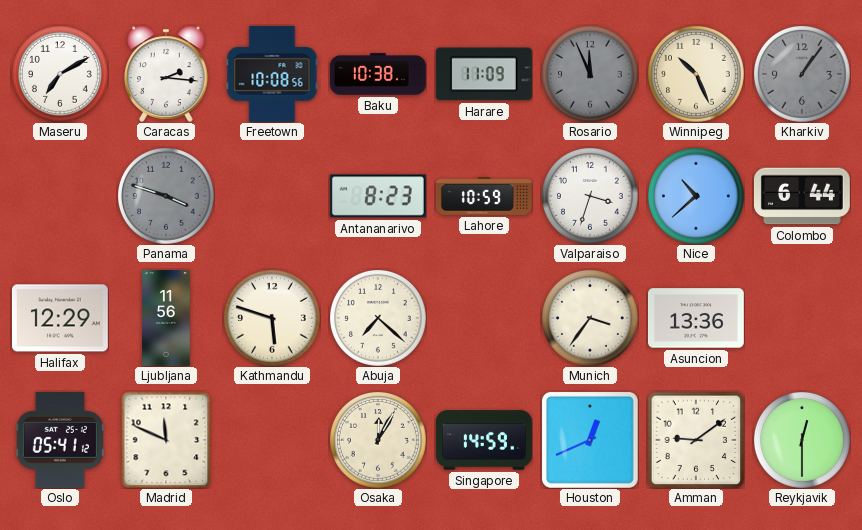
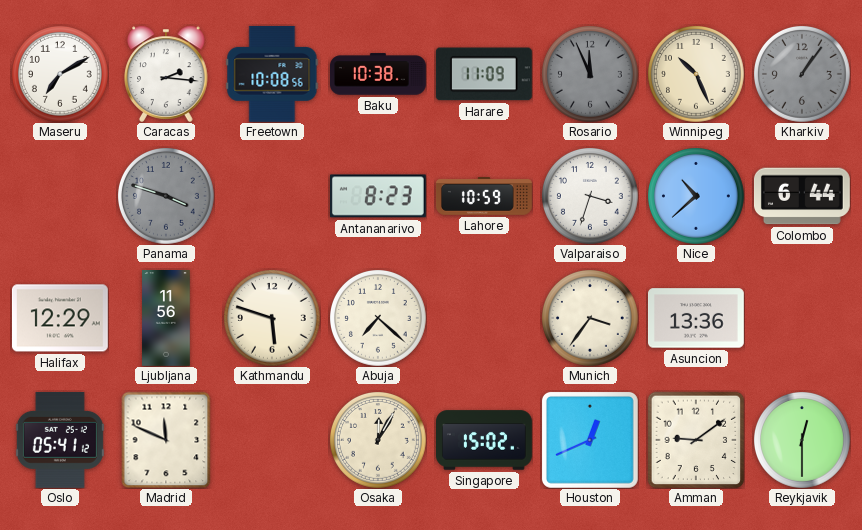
Singapore: 14:59 -> 15:02 (485, 440)
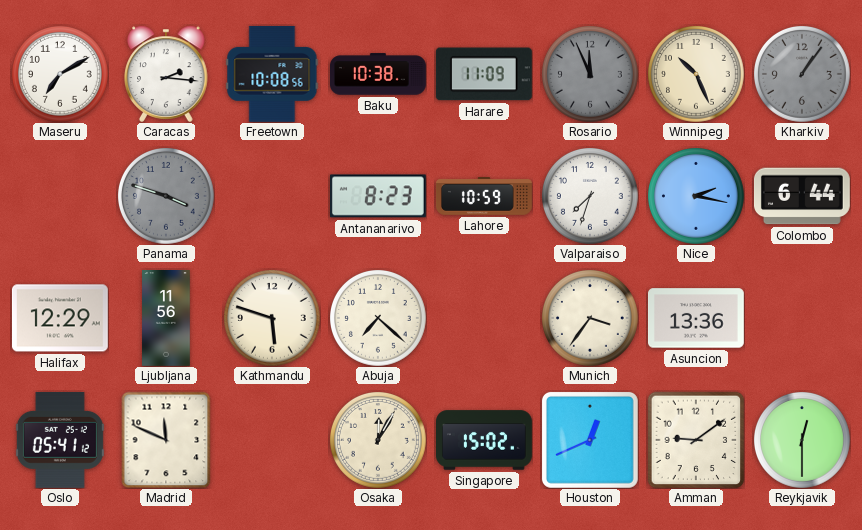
Valparaiso: 3:33 -> 7:33 (590, 196)
Nice: 10:38 -> 2:17 (696, 196)
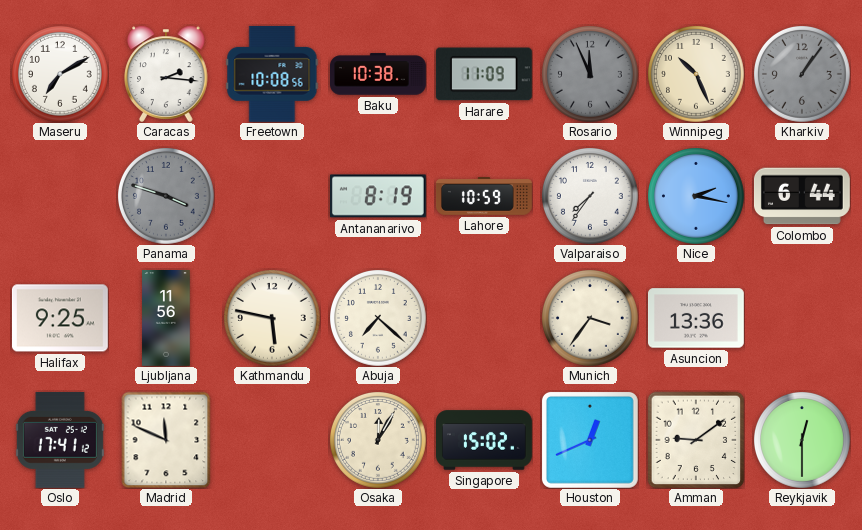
Antananarivo: 8:23 -> 8:19 (378, 196)
Valparaiso: 7:33 -> 7:36 (590, 196)
Halifax: 12:29 -> 9:25 (60, 318)
Kathmandu: 5:48 -> 5:47 (272, 318)
Oslo: 05:41 -> 17:41 (60, 440)
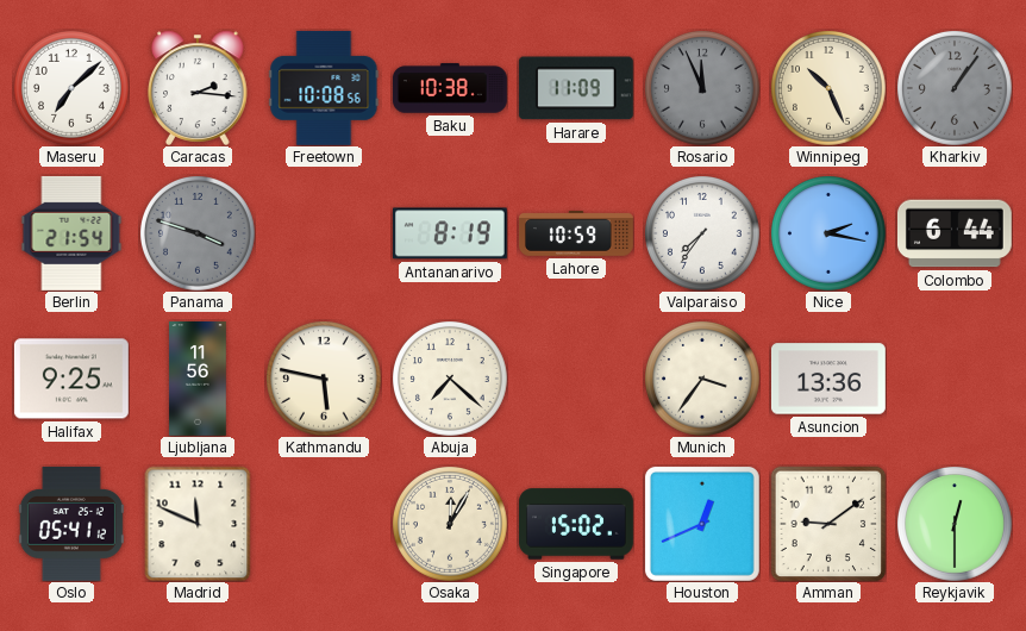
Maseru: 7:10 -> 7:08 (71, 88)
Berlin: none -> 21:54 (71, 233)
Oslo: 17:41 -> 05:41 (71, 524)
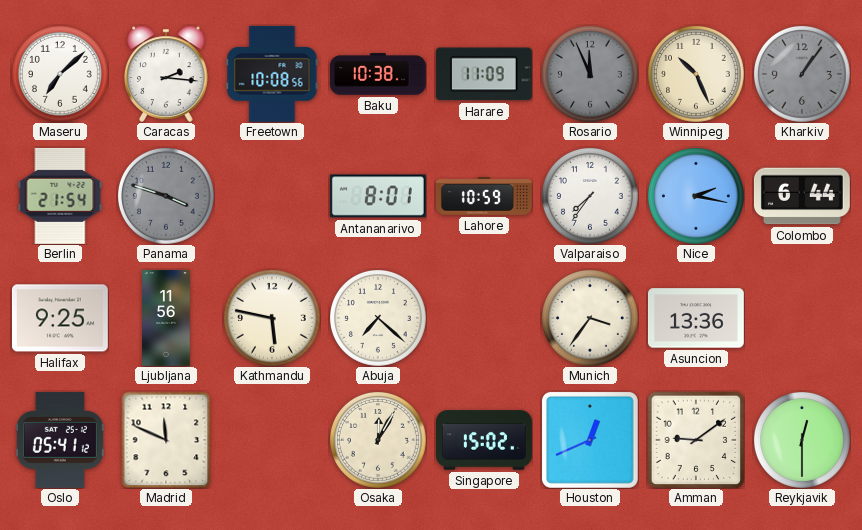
Antananarivo: 8:19 -> 8:01 (378, 196)
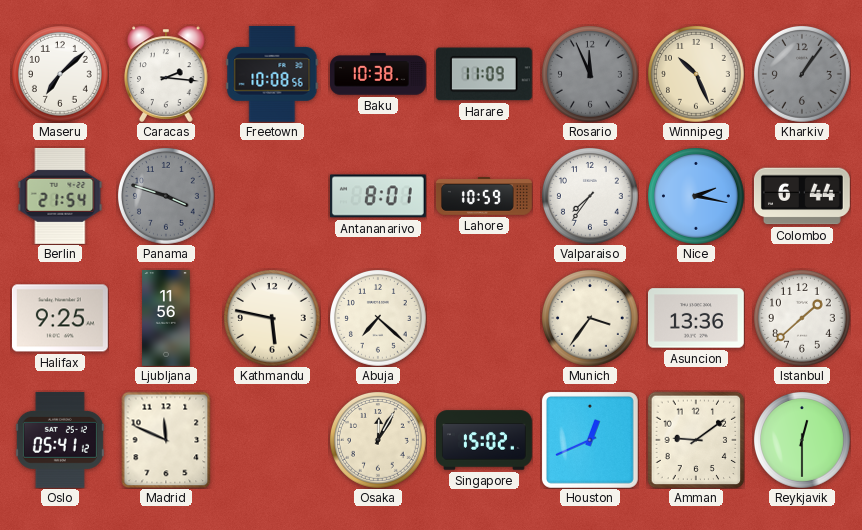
Istanbul: none -> 1:38 (802, 318)
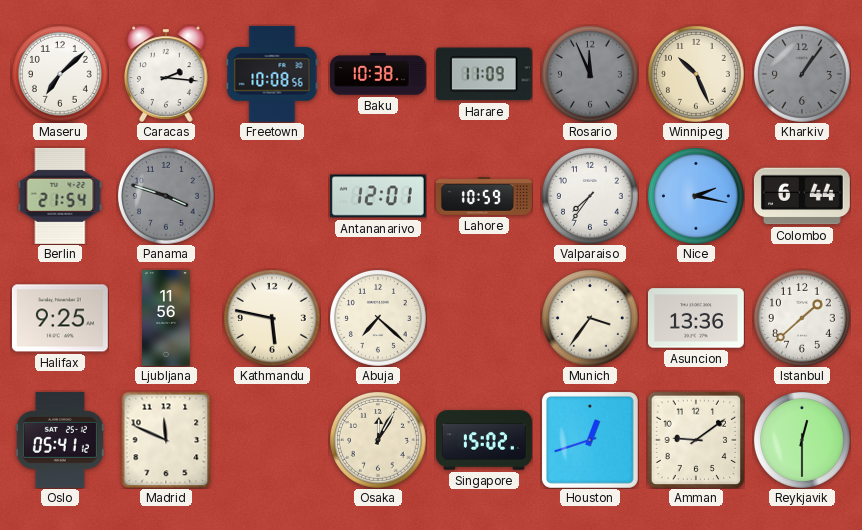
Antananarivo: 8:01 -> 12:01 (378, 196)
Houston: 12:41 -> 12:42 (590, 440)
